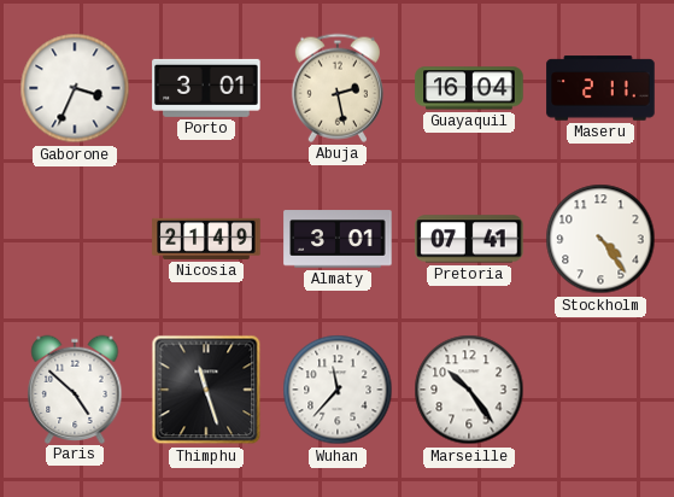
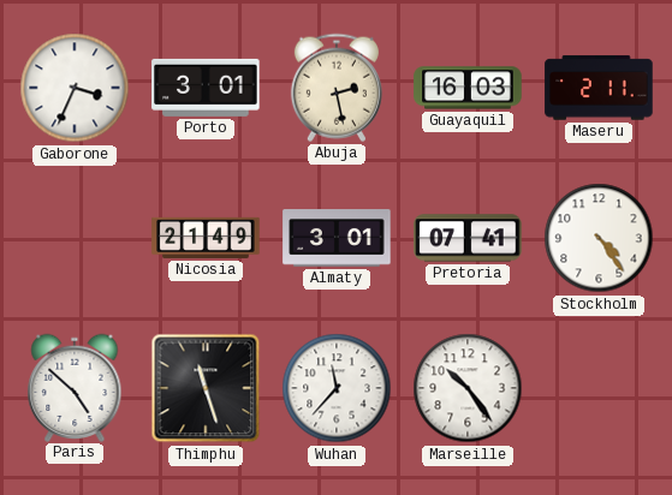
Guayaquil: 16:04 -> 16:03 (468, 88)
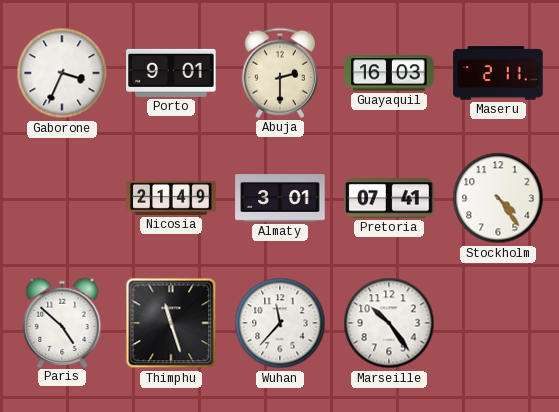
Porto: 3:01 -> 9:01 (171, 73)
Abuja: 2:28 -> 2:30 (280, 73)
